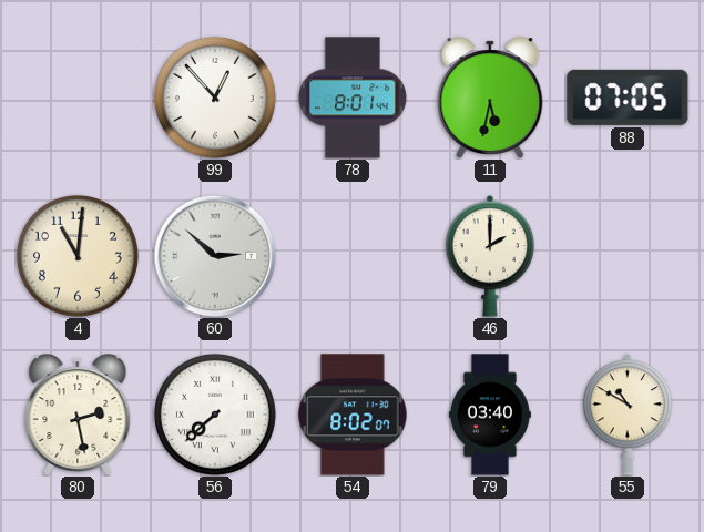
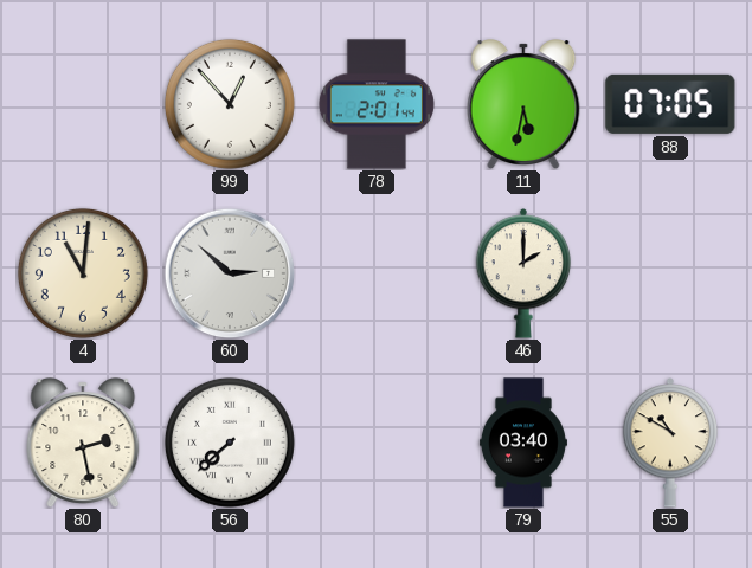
78: 8:01 -> 2:01 (377, 104)
54: 8:02 -> none (353, 415)
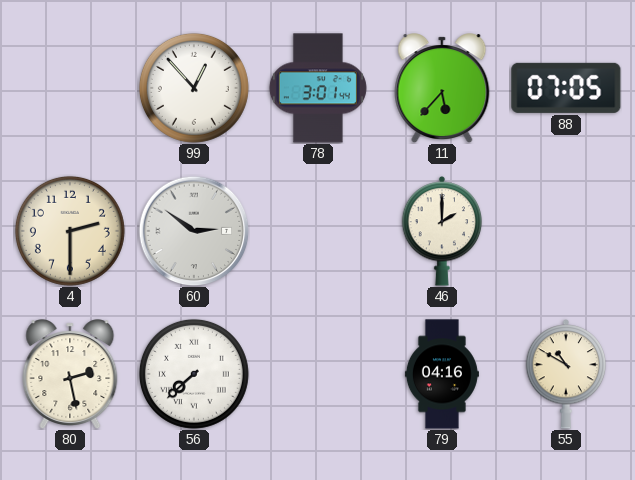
78: 2:01 -> 3:01 (318, 88)
11: 5:32 -> 5:37 (442, 88)
4: 11:01 -> 2:30 (70, 231)
60: 2:52 -> 2:51 (194, 231)
79: 03:40 -> 04:16 (442, 374)
